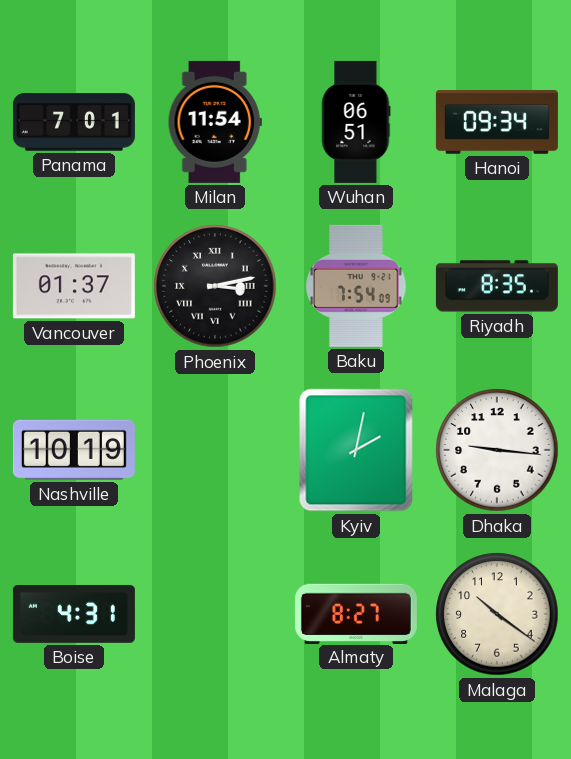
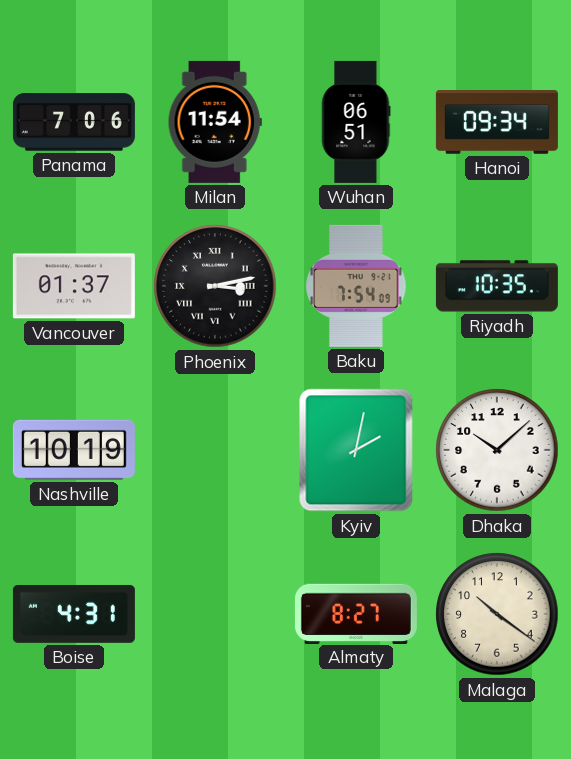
Panama: 7:01 -> 7:06 (74, 122)
Riyadh: 8:35 -> 10:35 (497, 286)
Dhaka: 9:16 -> 10:08 (497, 450)
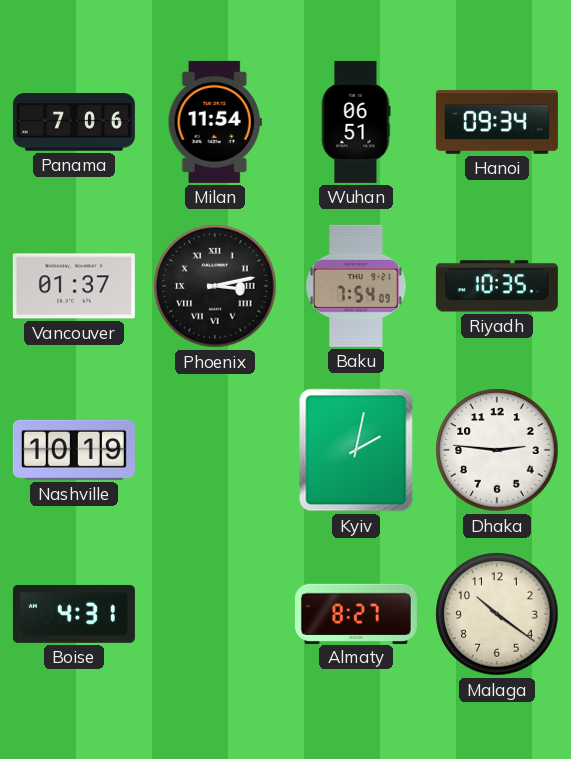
Dhaka: 10:08 -> 2:46 (497, 450)
